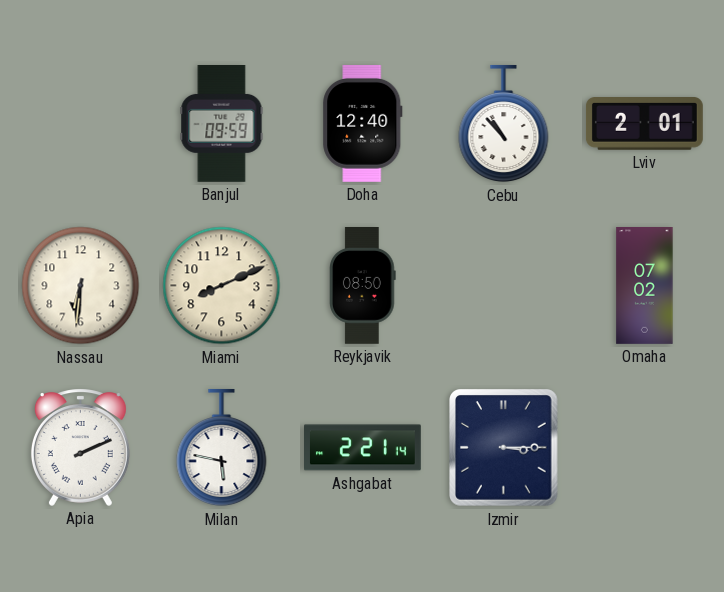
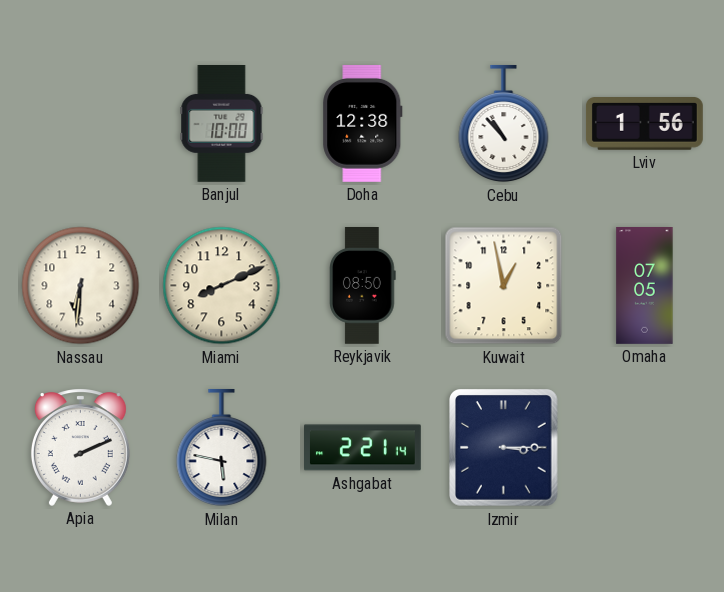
Banjul: 09:59 -> 10:00 (222, 124)
Doha: 12:40 -> 12:38 (363, 123)
Lviv: 2:01 -> 1:56 (644, 124)
Kuwait: none -> 12:58 (504, 286)
Omaha: 07:02 -> 07:05 (645, 286)
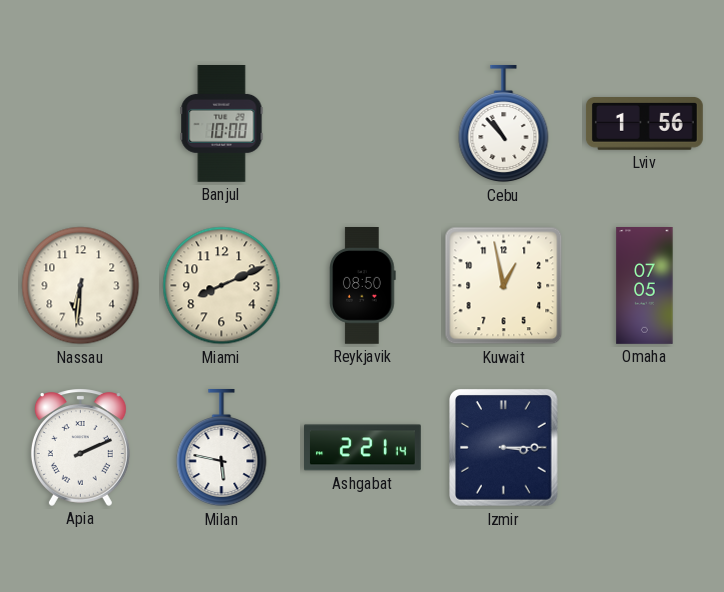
Doha: 12:38 -> none (363, 123)
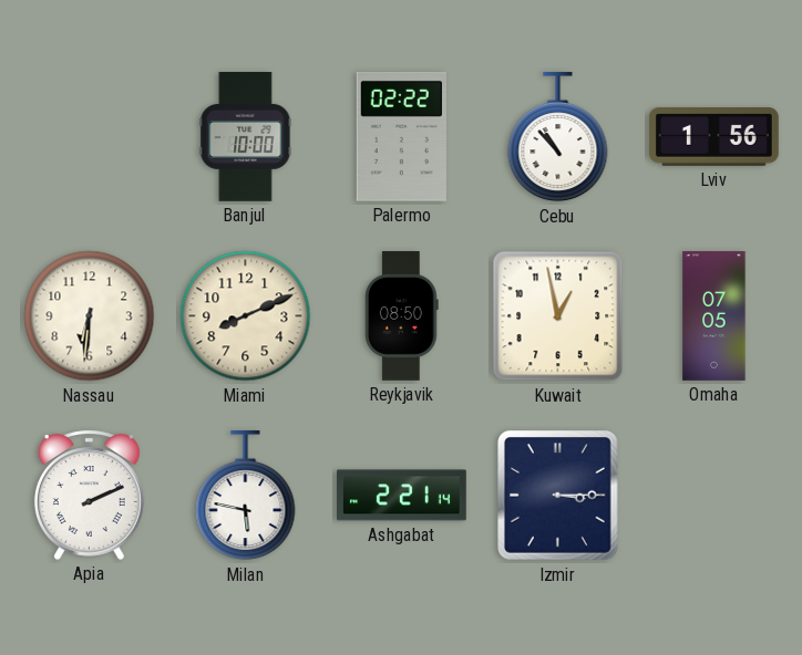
Palermo: none -> 02:22 (401, 136)
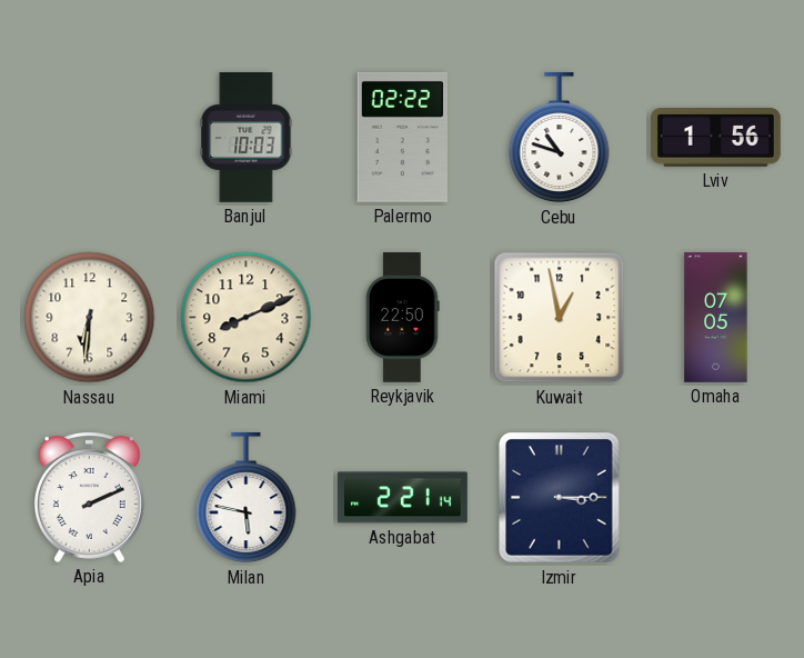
Banjul: 10:00 -> 10:03 (247, 138)
Cebu: 10:53 -> 10:48 (560, 138)
Reykjavik: 08:50 -> 22:50 (403, 318)
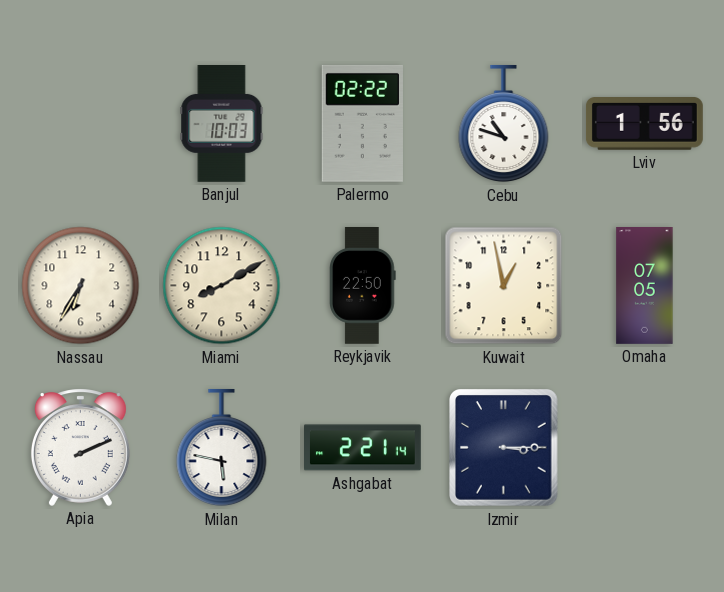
Nassau: 6:31 -> 6:35 (81, 286)
Miami: 8:11 -> 8:10 (222, 286)
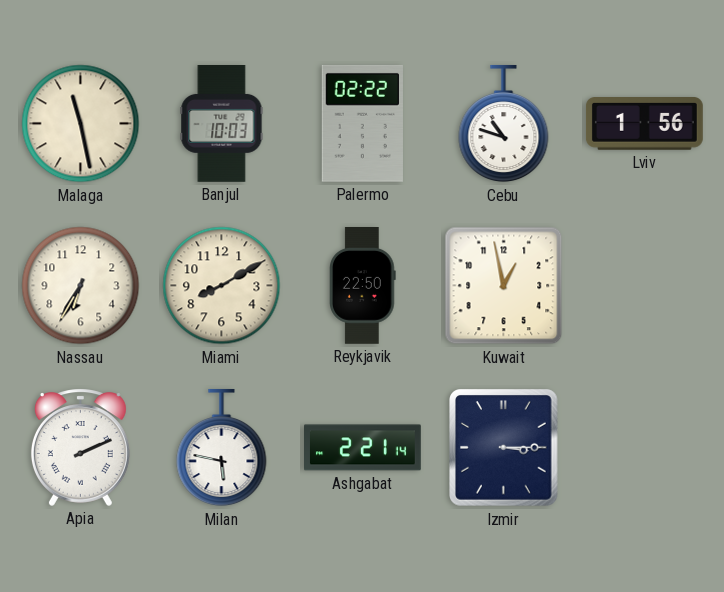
Malaga: none -> 11:28 (81, 124)
Omaha: 07:05 -> none (645, 286)
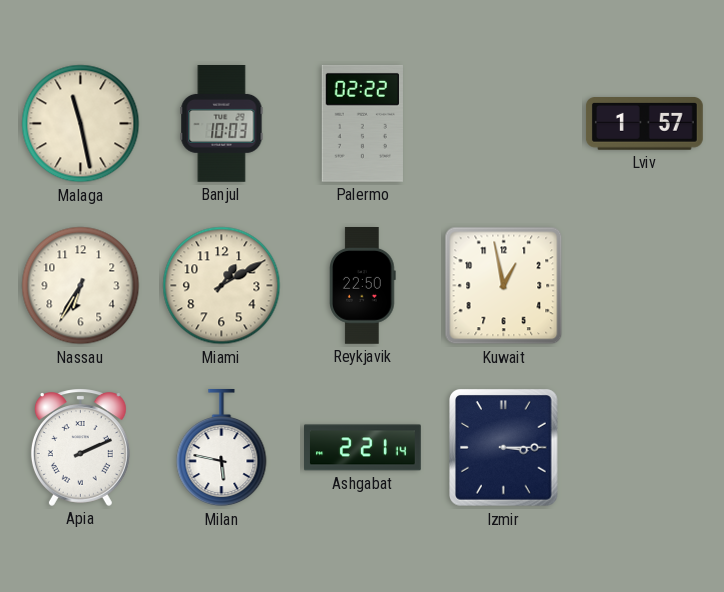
Cebu: 10:48 -> none (504, 124)
Lviv: 1:56 -> 1:57 (644, 124)
Miami: 8:10 -> 1:10 (222, 286)
